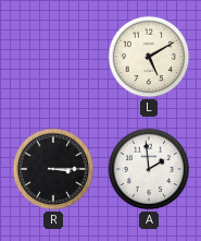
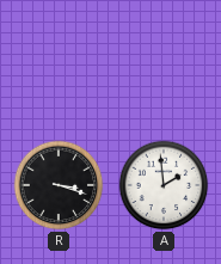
L: 5:10 -> none (149, 57)
R: 3:15 -> 3:18 (59, 185)
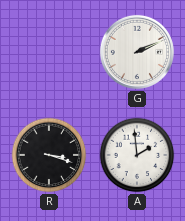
G: none -> 2:11 (137, 52)
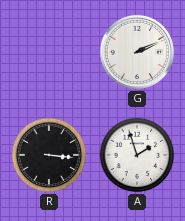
R: 3:18 -> 3:16 (49, 155)
A: 1:59 -> 1:57 (137, 155)
